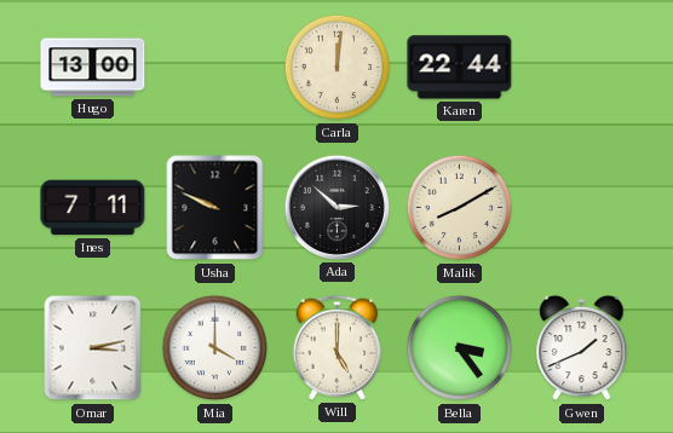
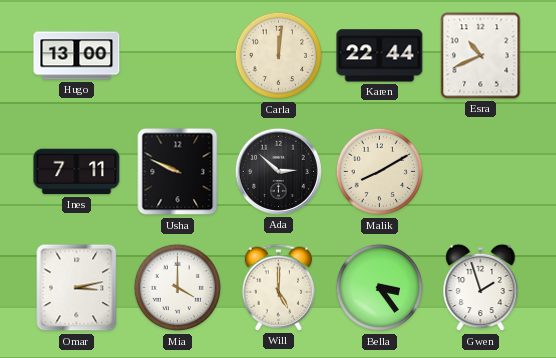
Esra: none -> 10:41 (481, 56)
Gwen: 1:41 -> 1:57 (481, 288)
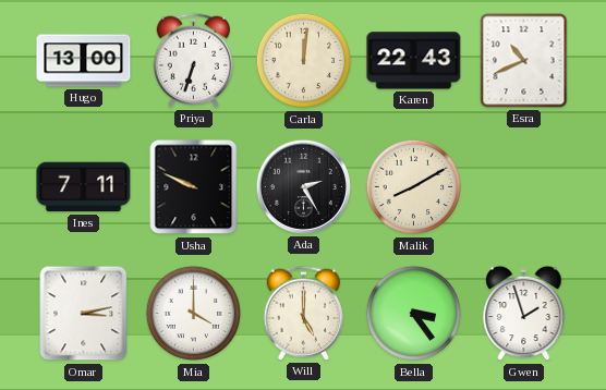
Priya: none -> 6:33 (194, 60)
Karen: 22:44 -> 22:43 (414, 61)
Ada: 2:52 -> 2:25 (303, 186)
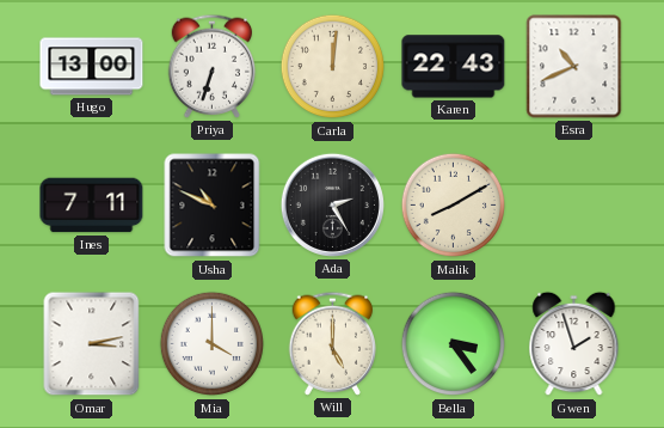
Usha: 9:49 -> 10:49 (213, 206)
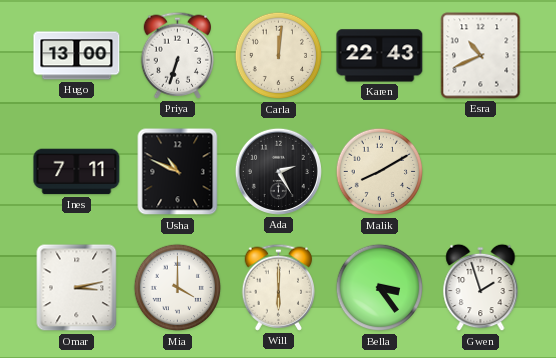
Will: 5:00 -> 6:00 (279, 287)
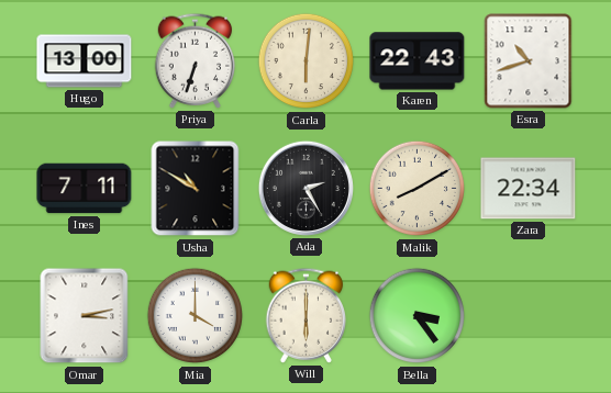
Carla: 12:01 -> 6:01 (307, 61)
Esra: 10:41 -> 10:42 (529, 61)
Usha: 10:49 -> 10:50 (196, 189)
Zara: none -> 22:34 (529, 189)
Gwen: 1:57 -> none (481, 288)
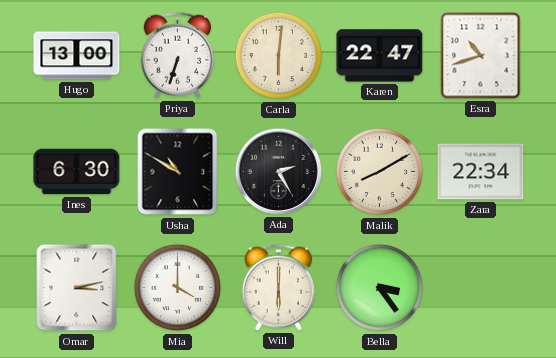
Karen: 22:43 -> 22:47 (380, 56)
Ines: 7:11 -> 6:30 (77, 172)
